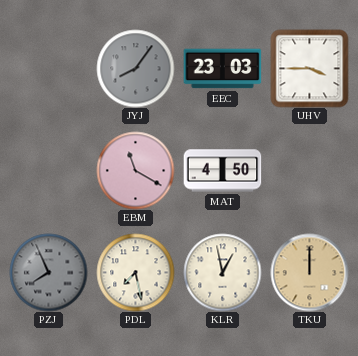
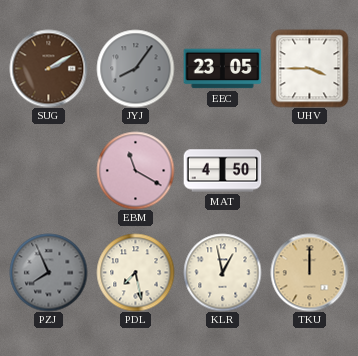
SUG: none -> 2:10 (48, 68)
EEC: 23:03 -> 23:05 (222, 69)
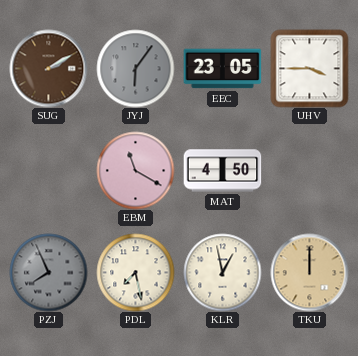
JYJ: 8:06 -> 6:06 (135, 68)
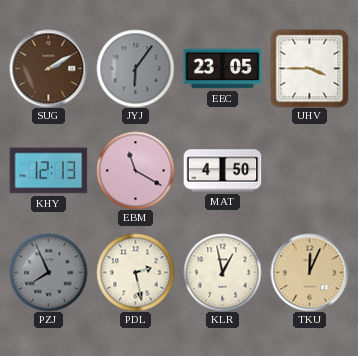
KHY: none -> 12:13 (48, 171)
PDL: 7:28 -> 2:28 (135, 272)
TKU: 12:00 -> 12:04 (309, 272)
